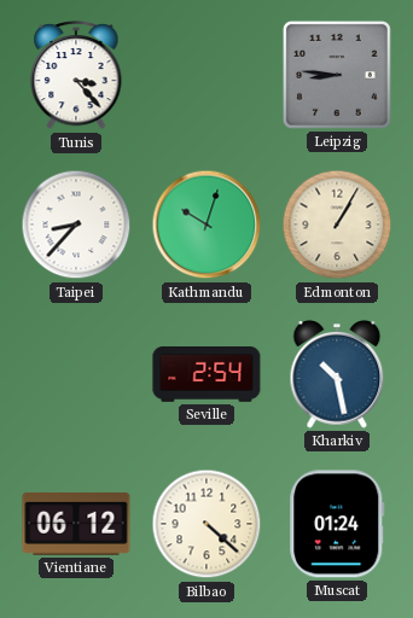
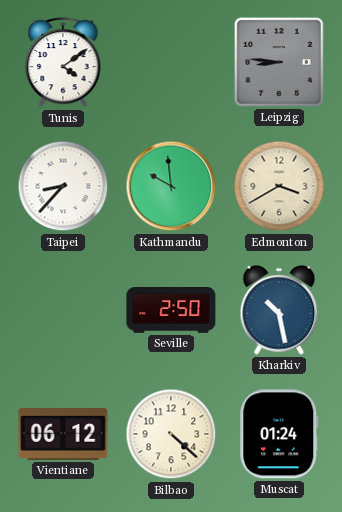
Tunis: 3:23 -> 4:09 (63, 63)
Kathmandu: 10:03 -> 9:59 (171, 186)
Edmonton: 1:05 -> 3:40 (279, 186)
Seville: 2:54 -> 2:50 (171, 311)
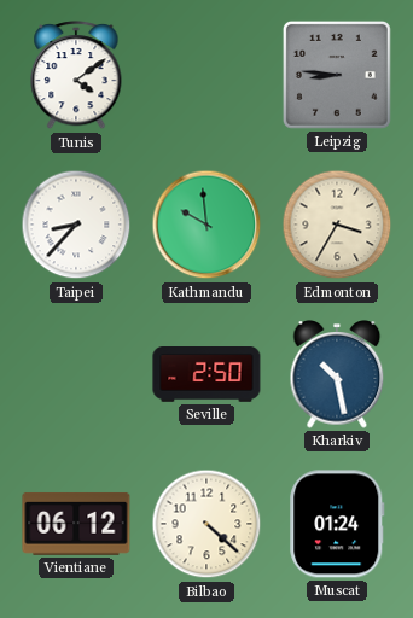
Edmonton: 3:40 -> 3:35 (337, 225)
